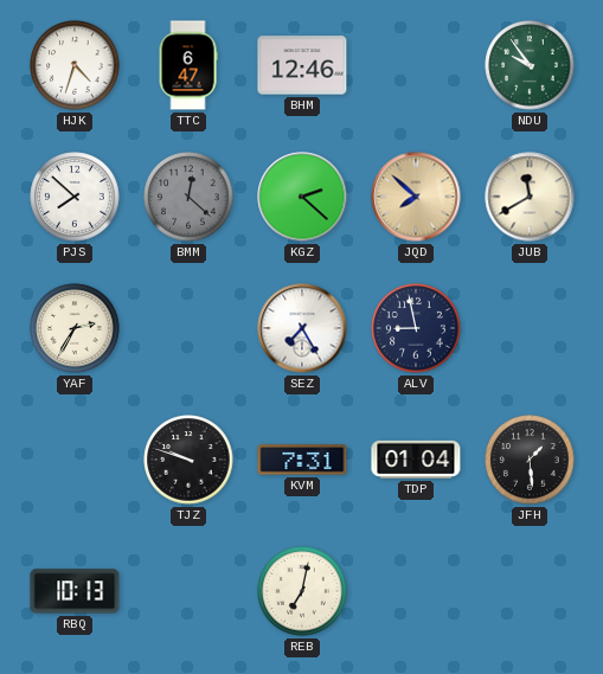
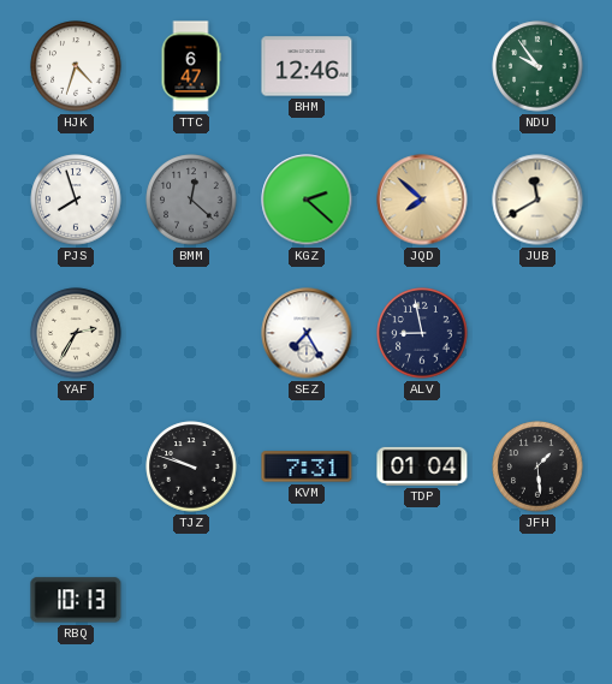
PJS: 7:52 -> 7:57 (76, 200)
REB: 7:02 -> none (302, 591)
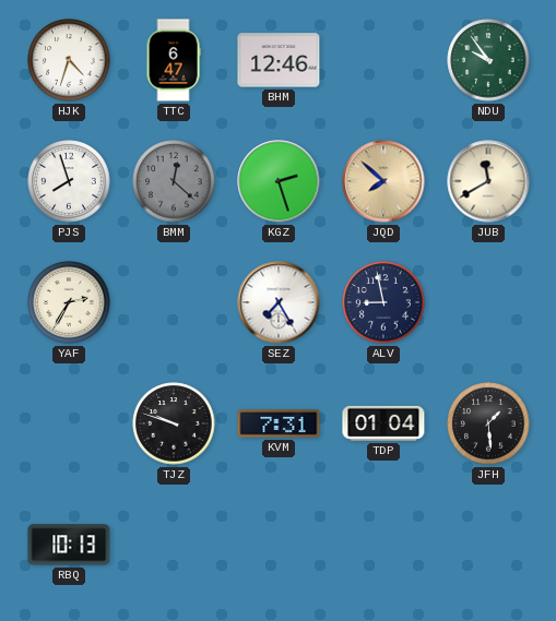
KGZ: 2:22 -> 2:27 (279, 181)
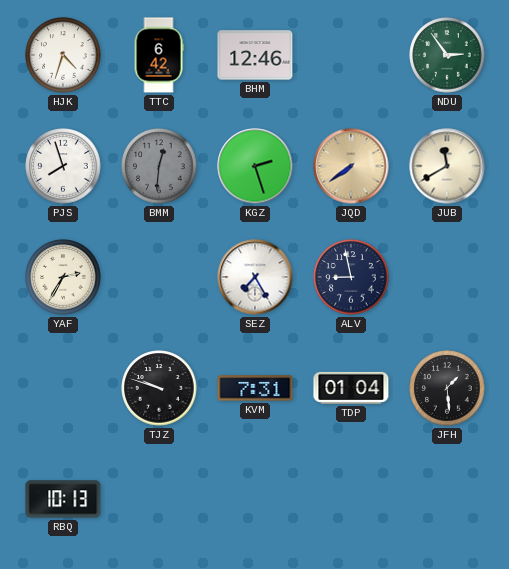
TTC: 6:47 -> 6:42 (159, 55)
NDU: 9:54 -> 2:54 (447, 55)
BMM: 12:22 -> 12:31 (159, 166)
JQD: 7:52 -> 7:39 (351, 166)
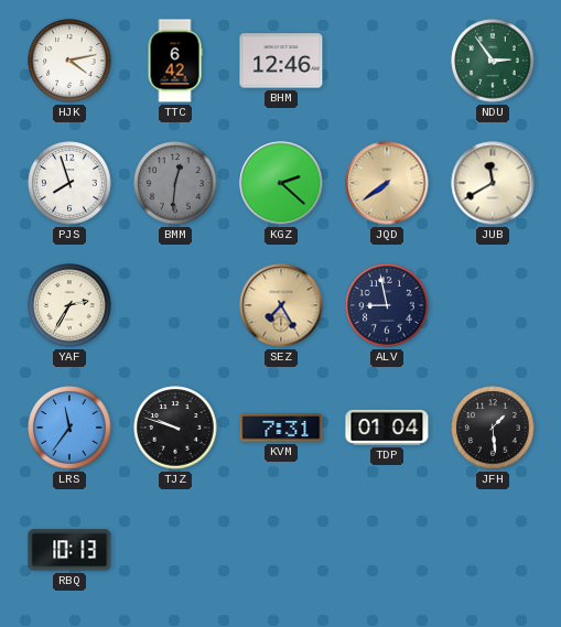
HJK: 4:33 -> 4:13 (69, 61)
KGZ: 2:27 -> 2:22 (281, 183)
SEZ dial: white -> champagne (281, 305)
LRS: none -> 11:36 (69, 428)
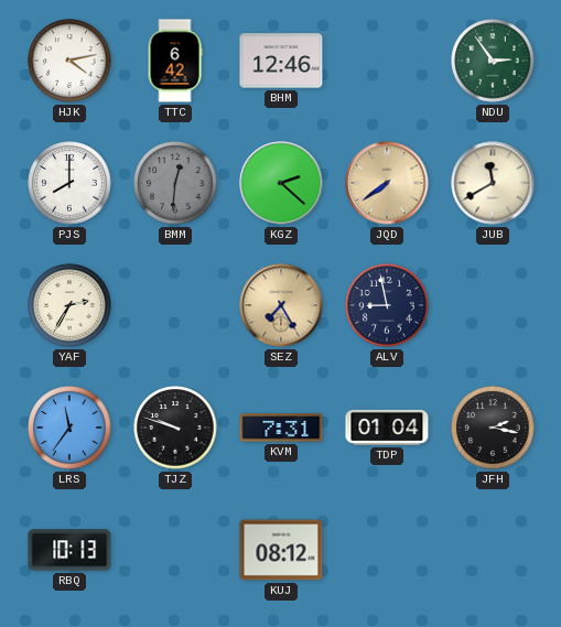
PJS: 7:57 -> 8:00 (69, 183)
JFH: 1:29 -> 2:17 (493, 428)
KUJ: none -> 08:12 (281, 550)
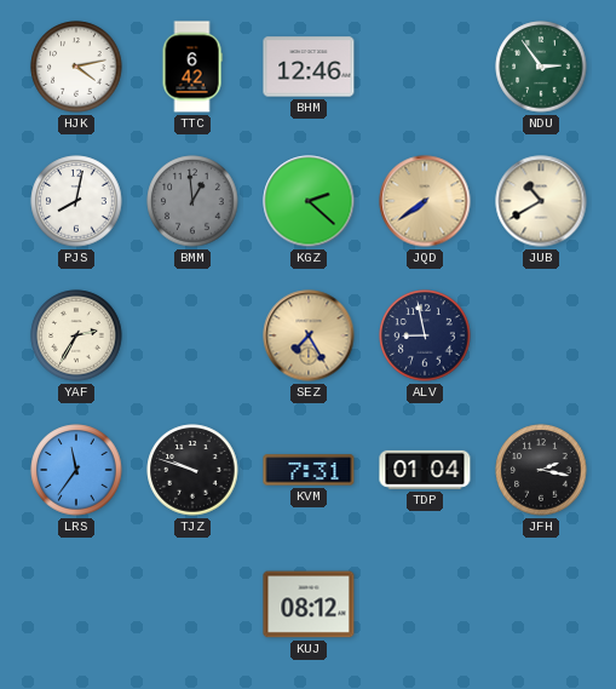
PJS: 8:00 -> 8:02 (76, 201)
BMM: 12:31 -> 12:59 (192, 201)
JUB: 11:40 -> 10:40 (541, 201)
RBQ: 10:13 -> none (69, 550)
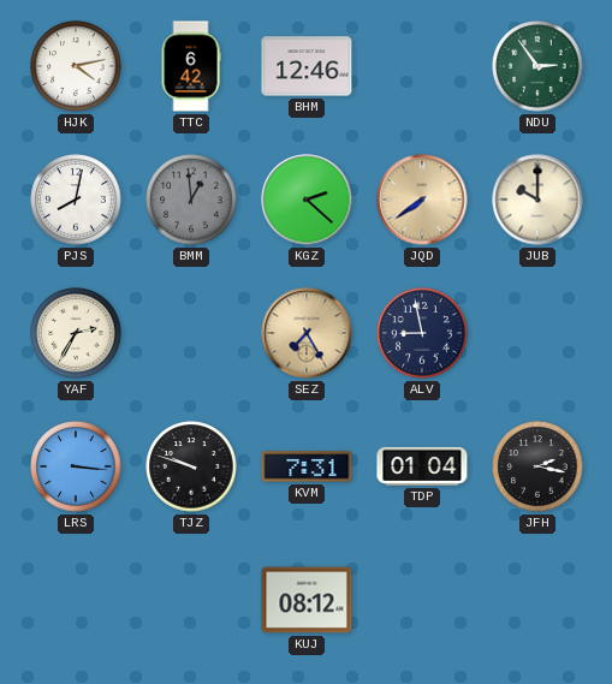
JUB: 10:40 -> 10:00 (537, 200)
LRS: 11:36 -> 3:16 (76, 466)
